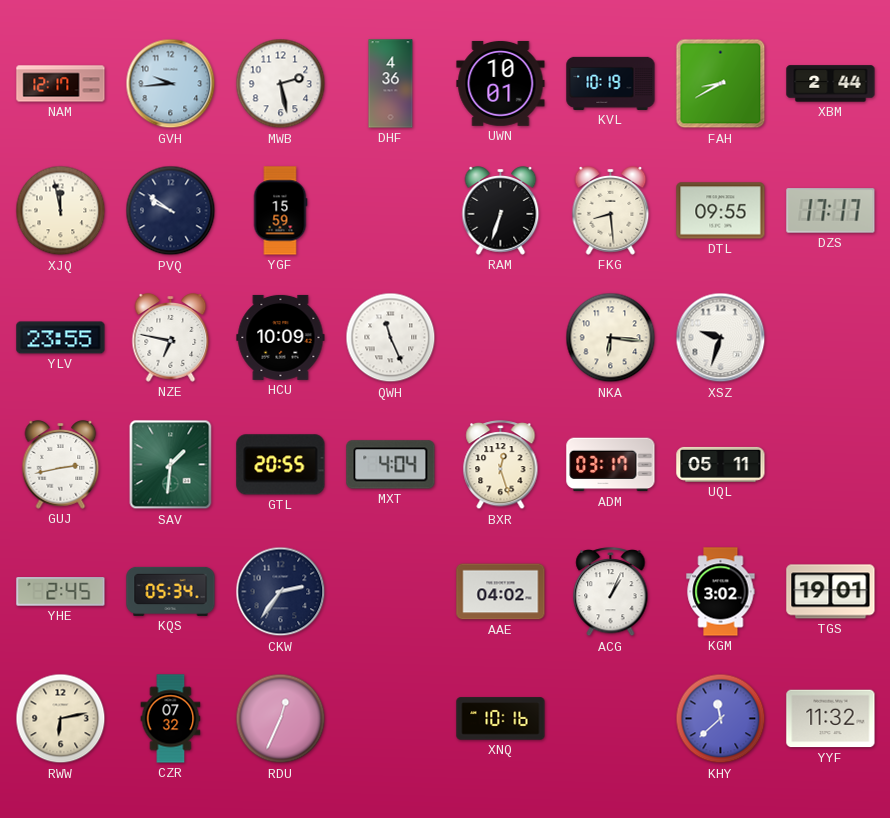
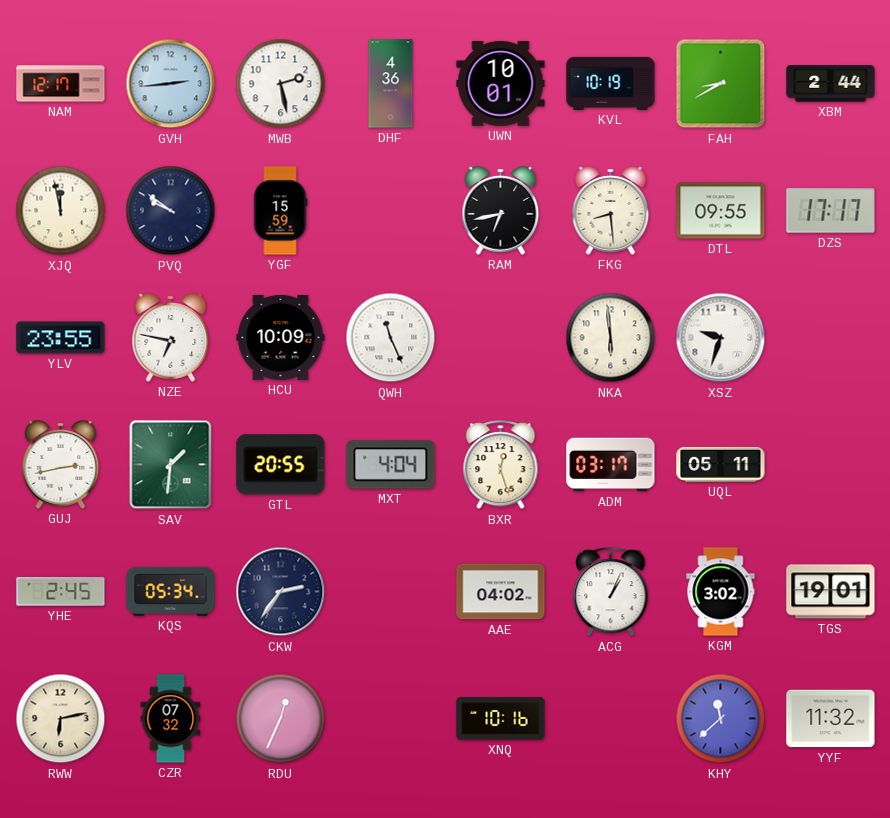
GVH: 9:44 -> 2:44 (171, 84)
RAM: 6:33 -> 6:43 (501, 211)
NKA: 6:16 -> 5:59 (611, 338)
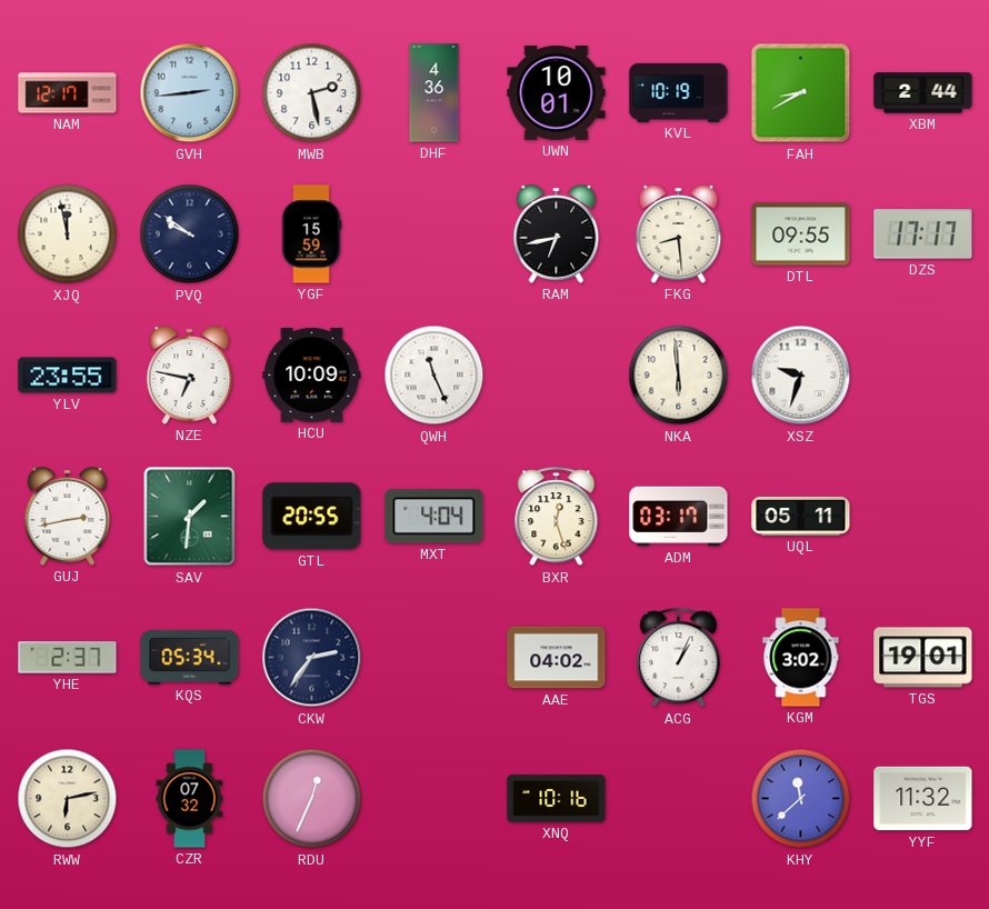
YHE: 2:45 -> 2:37 (68, 658)
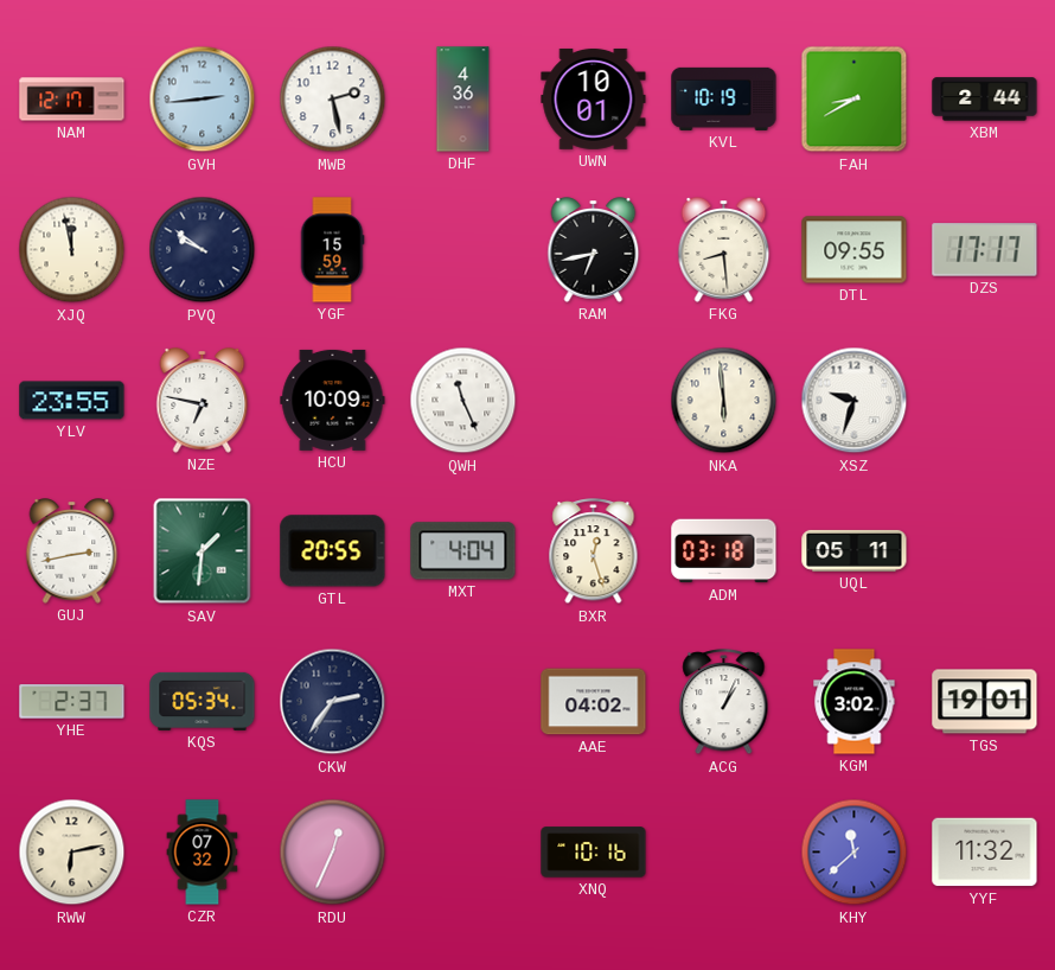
ADM: 03:17 -> 03:18 (724, 551)
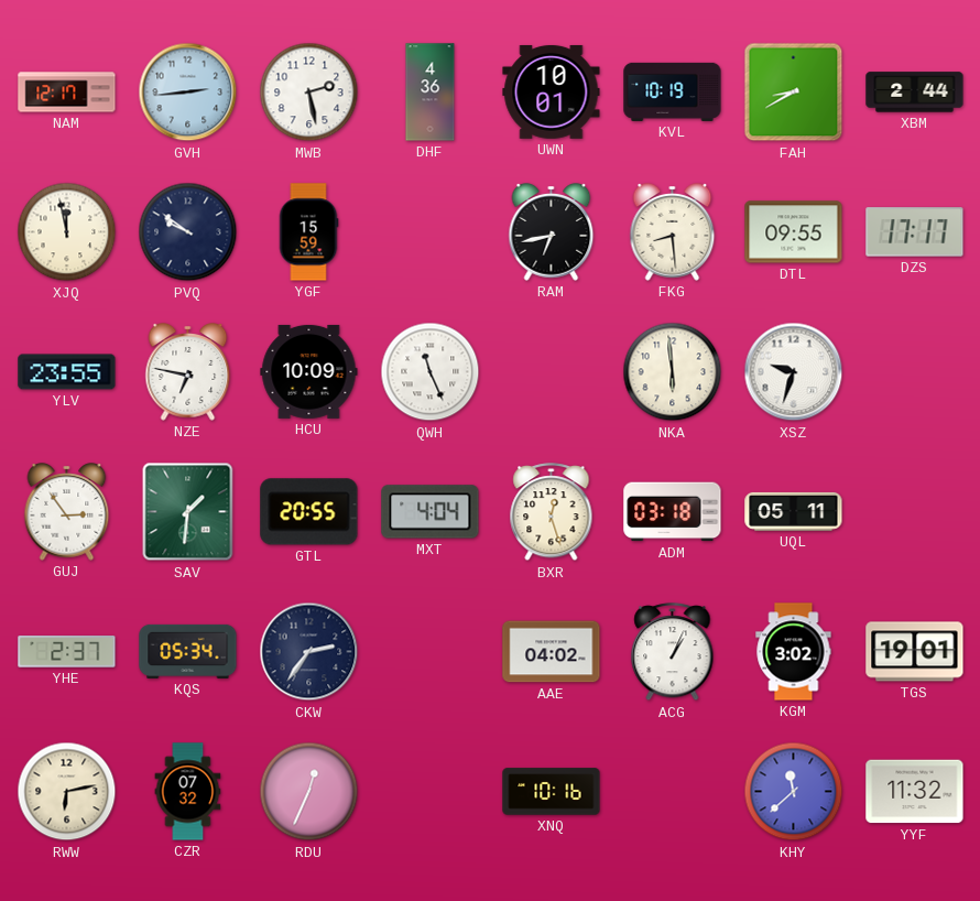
GUJ: 2:43 -> 2:54 (67, 512)
